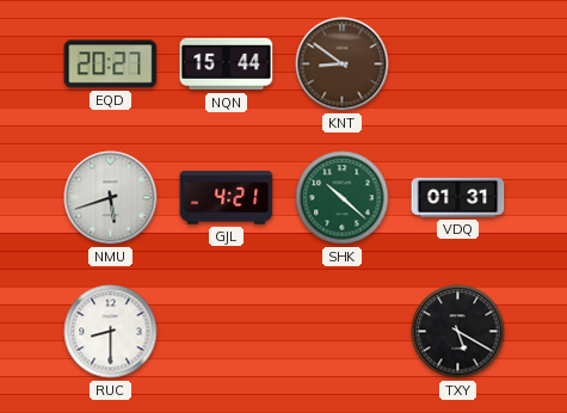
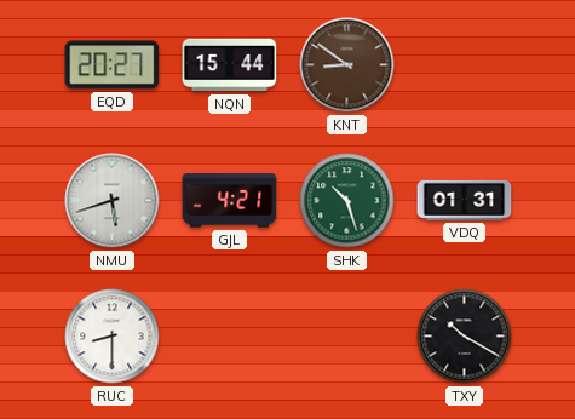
SHK: 10:22 -> 10:27 (347, 201)
TXY: 5:20 -> 10:20 (465, 337)
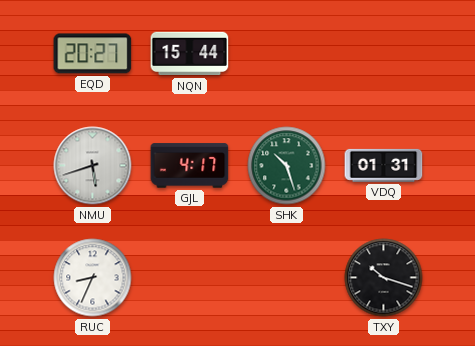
KNT: 8:51 -> none (347, 65)
GJL: 4:21 -> 4:17 (190, 166)
RUC: 8:30 -> 8:34 (93, 278)
TXY: 10:20 -> 10:18 (384, 278)
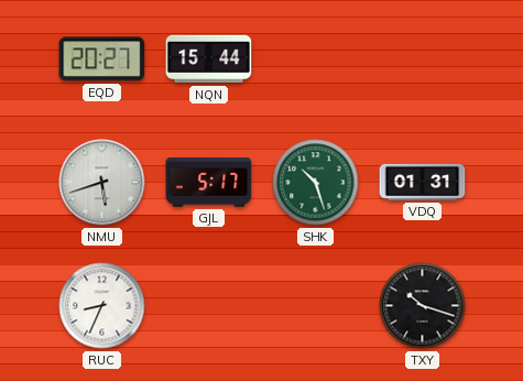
GJL: 4:17 -> 5:17 (209, 183)
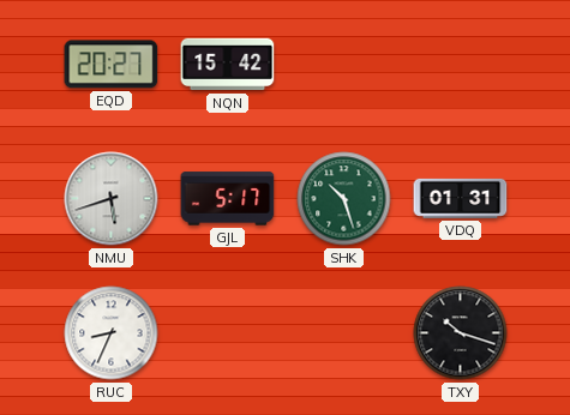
NQN: 15:44 -> 15:42 (228, 65)
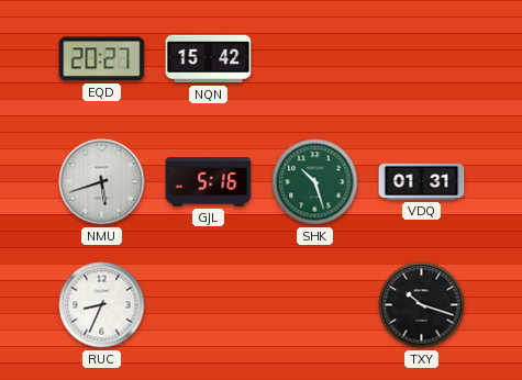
GJL: 5:17 -> 5:16 (209, 182)
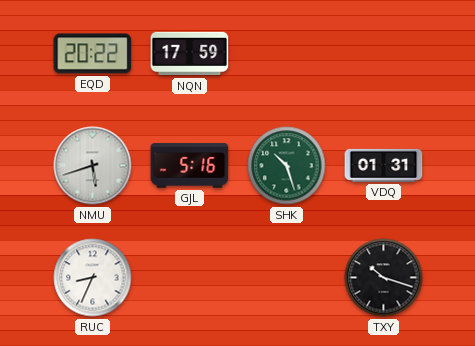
EQD: 20:27 -> 20:22 (93, 54)
NQN: 15:42 -> 17:59 (190, 54)
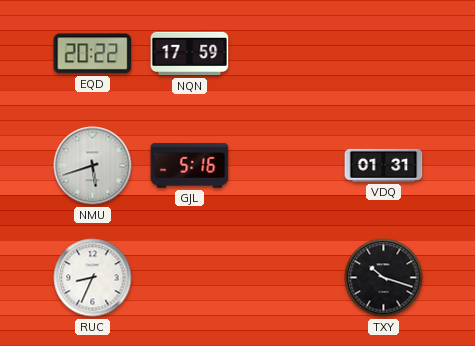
SHK: 10:27 -> none (287, 166)
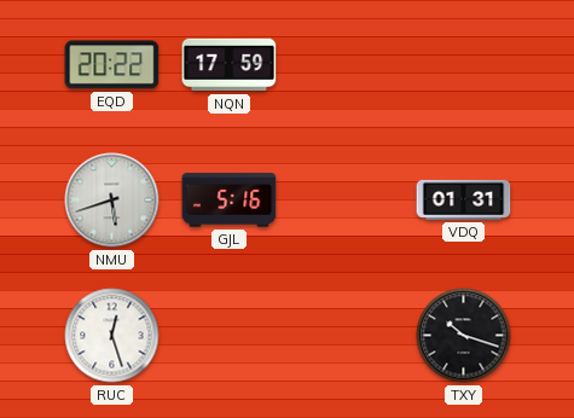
RUC: 8:34 -> 12:27 (112, 336)
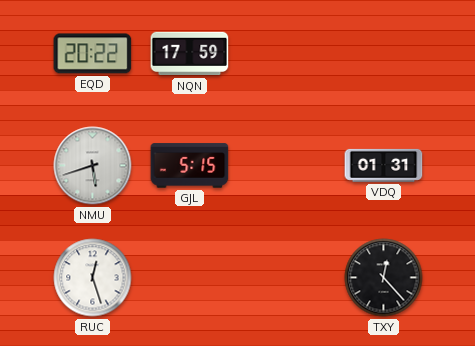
GJL: 5:16 -> 5:15 (190, 166)
TXY: 10:18 -> 12:23 (384, 278)
